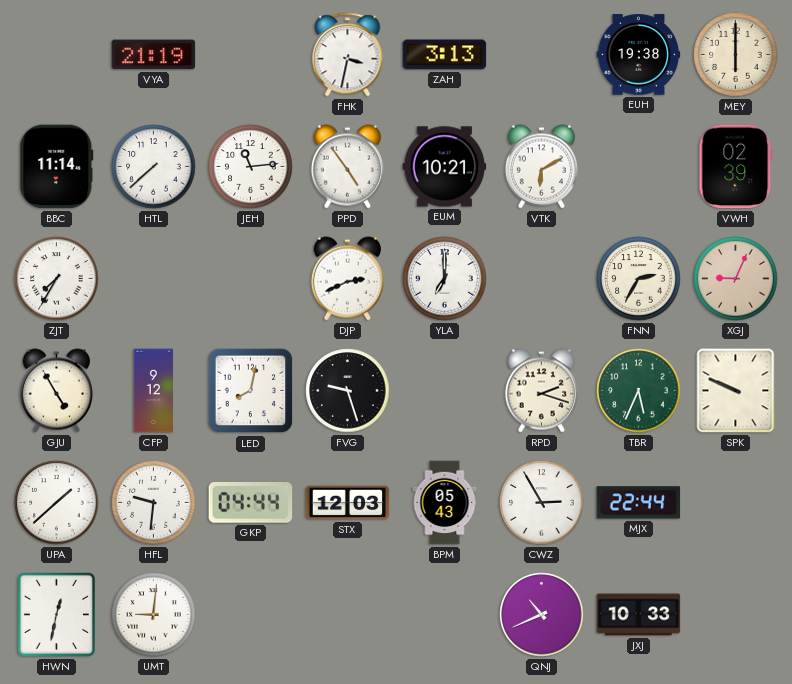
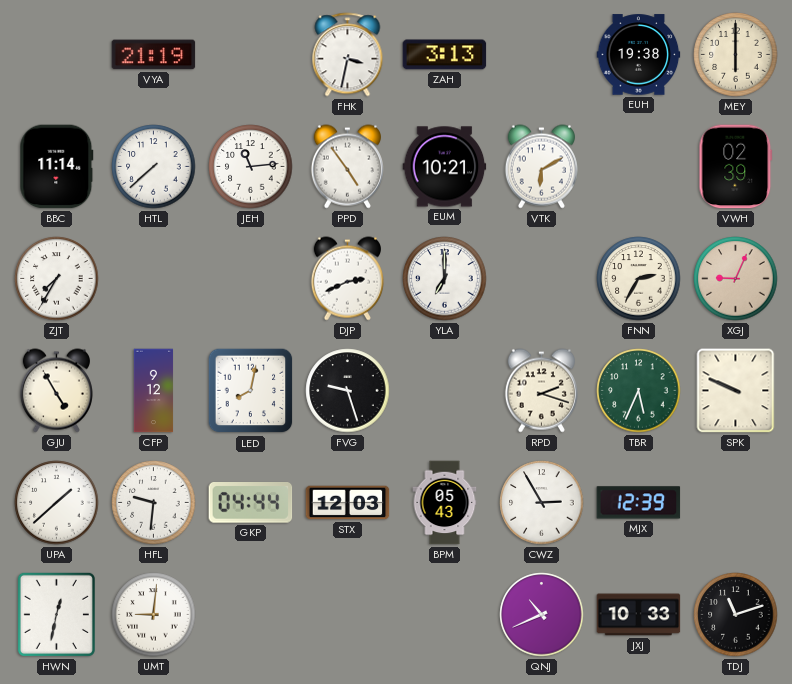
MJX: 22:44 -> 12:39 (639, 503)
TDJ: none -> 11:12 (736, 615)
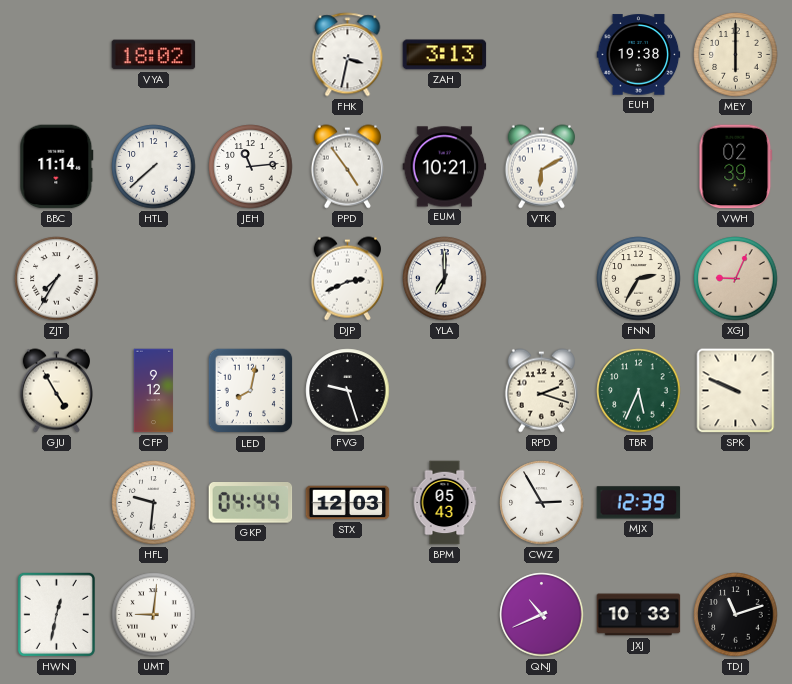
VYA: 21:19 -> 18:02 (154, 55)
UPA: 1:38 -> none (57, 503)
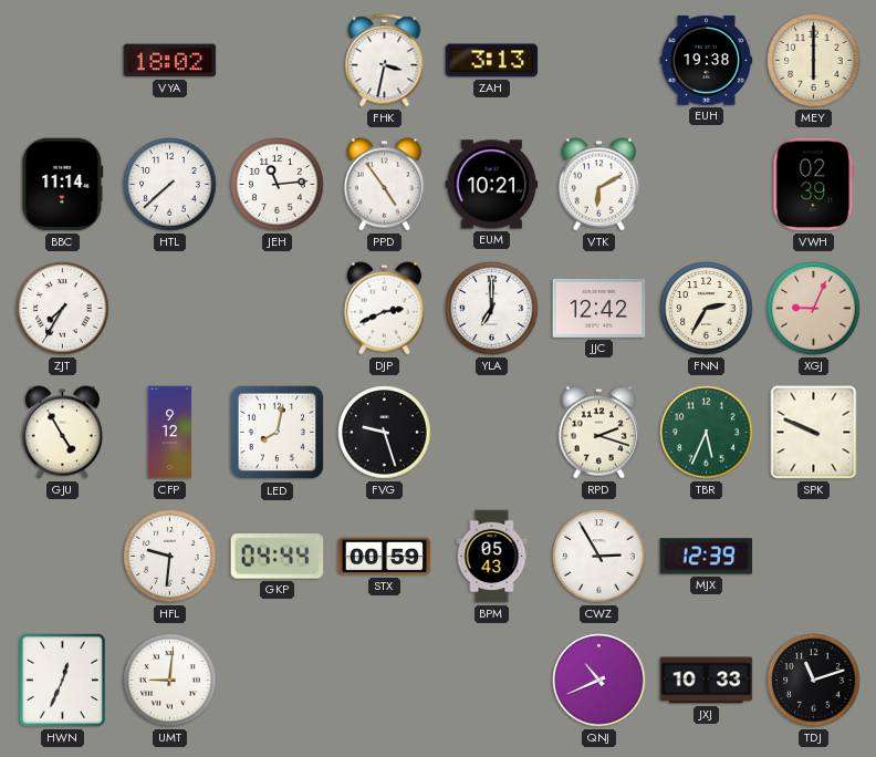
JJC: none -> 12:42 (599, 308)
STX: 12:03 -> 00:59 (385, 557)
HWN: 12:32 -> 12:34 (62, 680)
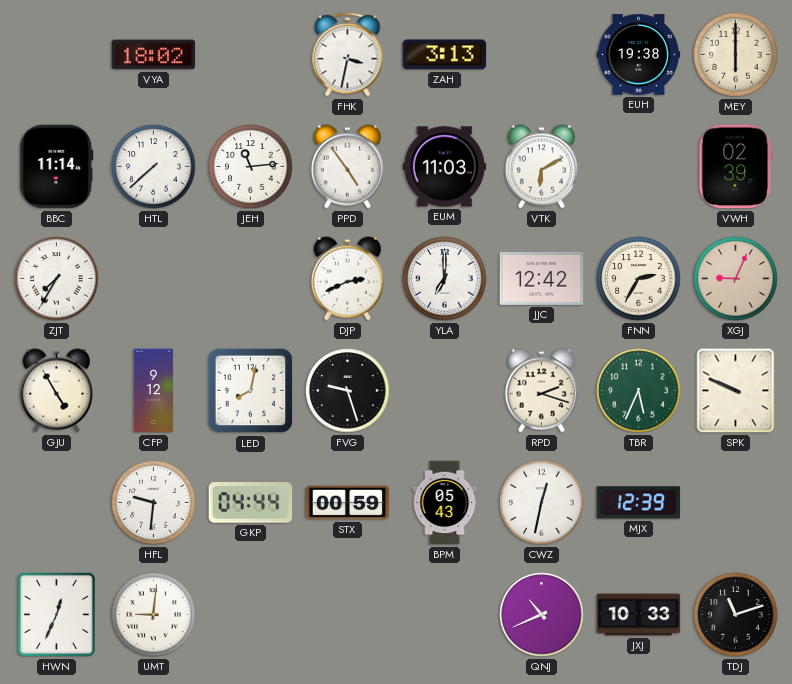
EUM: 10:21 -> 11:03 (445, 167)
CWZ: 2:55 -> 12:32 (542, 503)
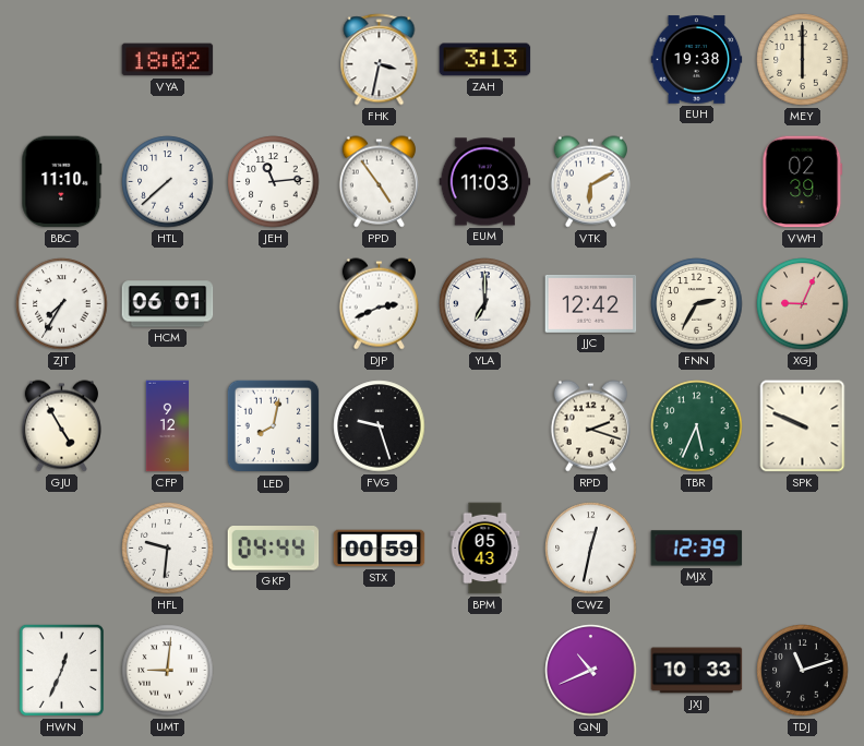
BBC: 11:14 -> 11:10 (62, 182)
HCM: none -> 06:01 (168, 304)
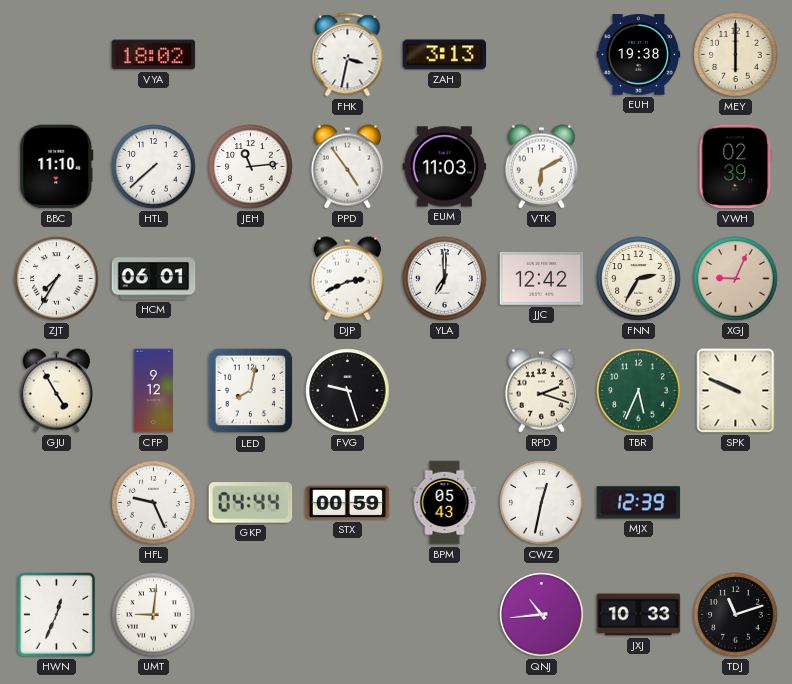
HFL: 9:31 -> 9:26 (154, 503)
QNJ: 10:41 -> 10:44 (542, 615)
